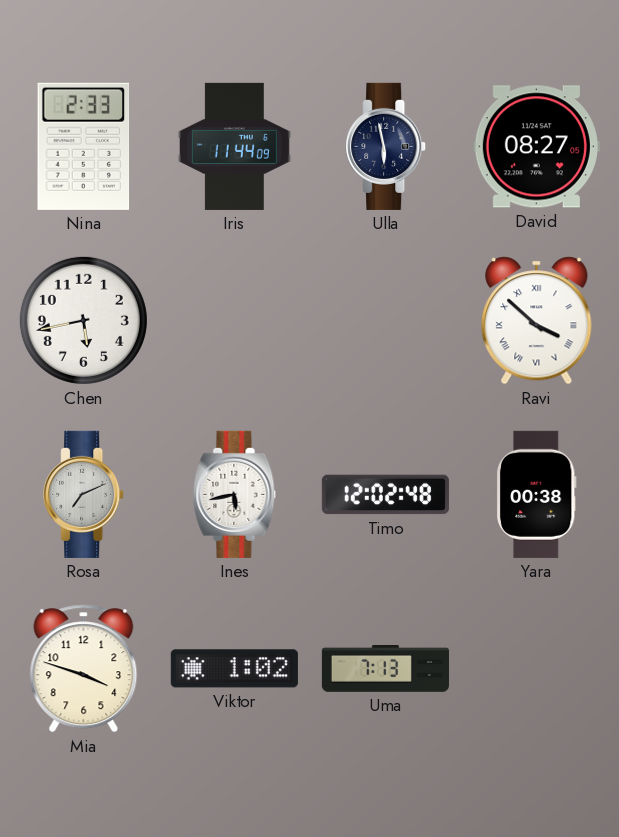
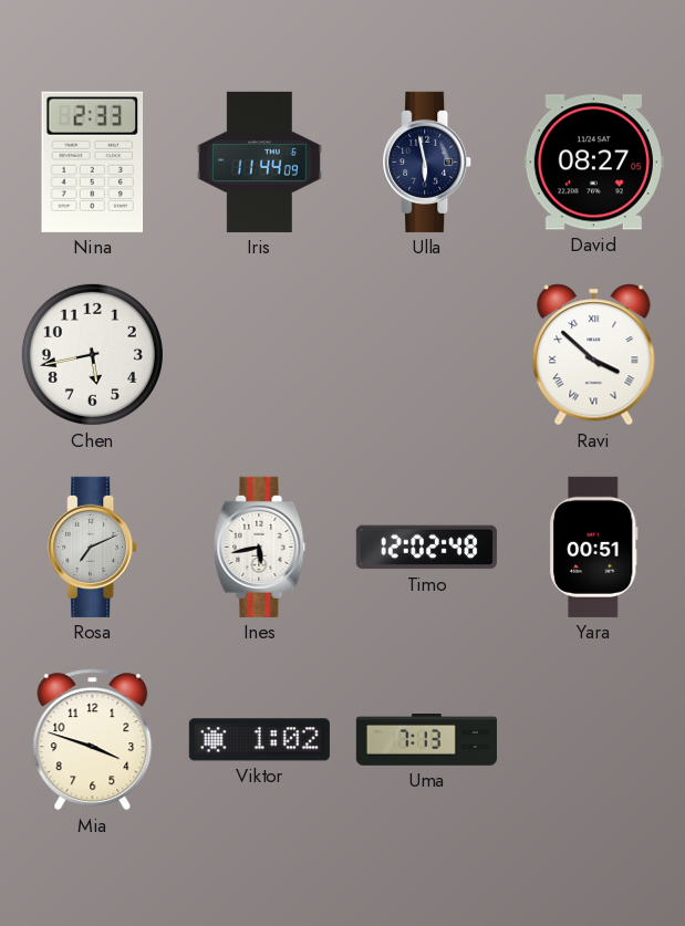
Yara: 00:38 -> 00:51 (593, 547)
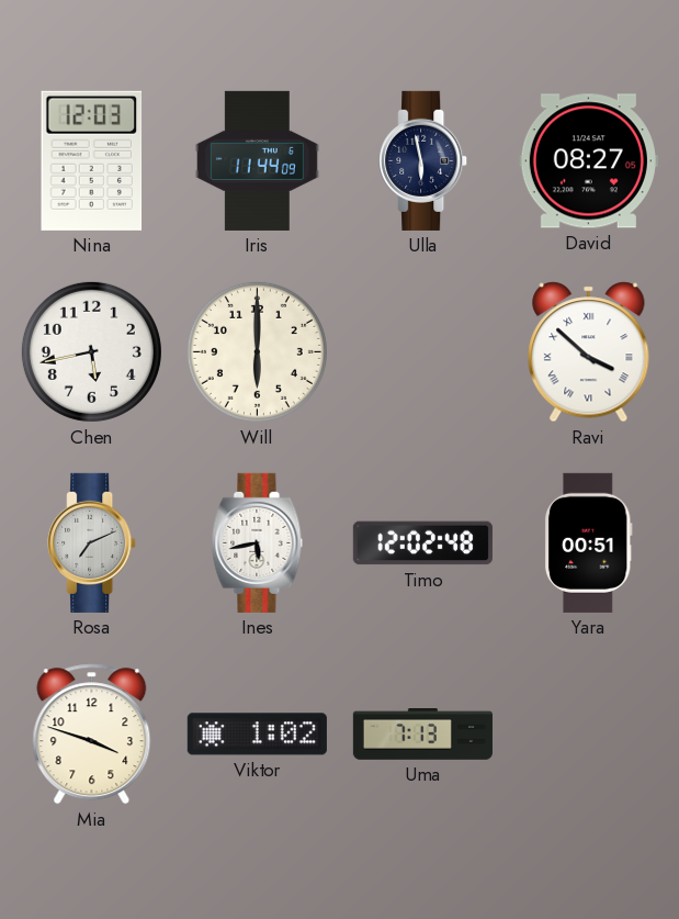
Nina: 2:33 -> 12:03 (92, 160)
Will: none -> 6:00 (257, 351)
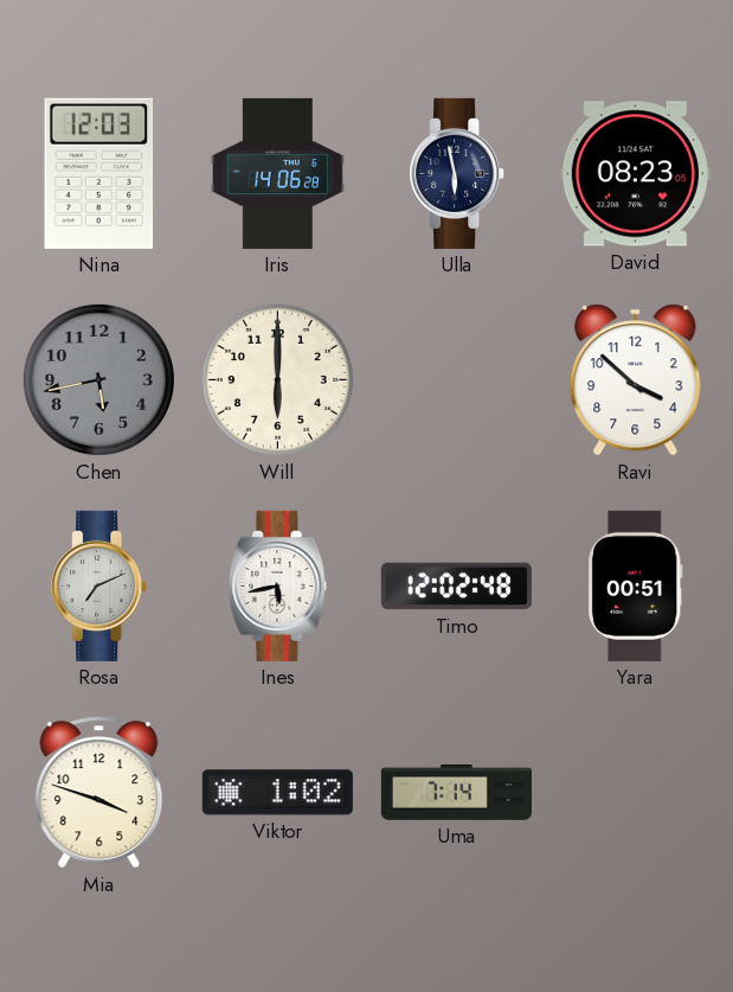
Iris: 11:44 -> 14:06 (277, 173)
David: 08:27 -> 08:23 (635, 174)
Chen dial: white -> grey (98, 379)
Ravi numerals: Roman -> Arabic (636, 380)
Uma: 7:13 -> 7:14 (456, 793)
